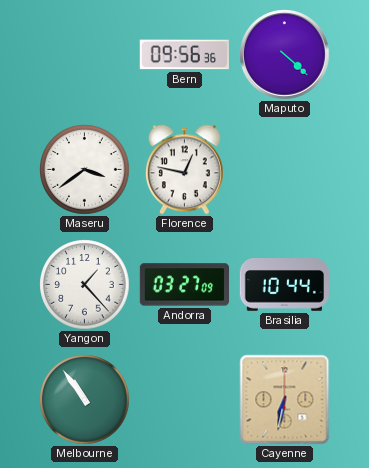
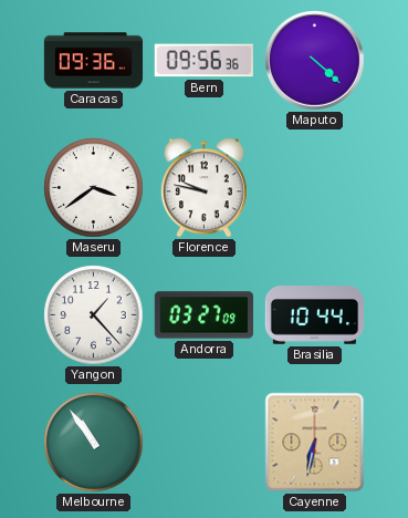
Caracas: none -> 09:36 (94, 61)
Florence: 12:47 -> 9:47 (203, 188)
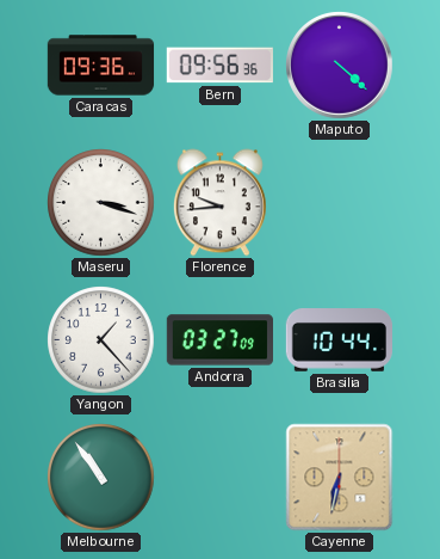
Maseru: 3:39 -> 3:18 (101, 203)
Florence: 9:47 -> 9:44 (219, 203)
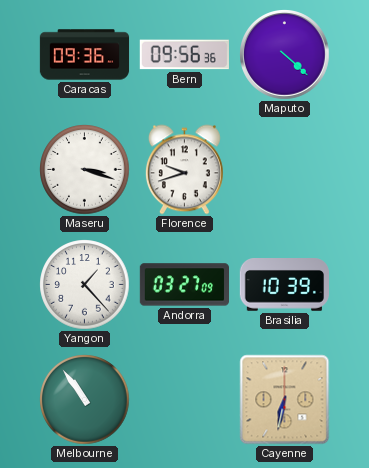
Florence: 9:44 -> 9:42 (184, 170)
Brasilia: 10:44 -> 10:39 (284, 285)
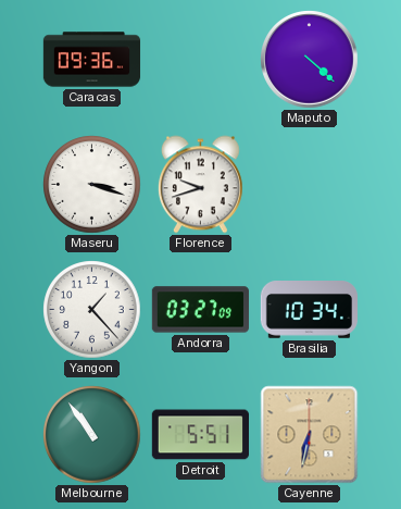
Bern: 09:56 -> none (184, 55)
Brasilia: 10:39 -> 10:34 (309, 310)
Detroit: none -> 5:51 (200, 435)
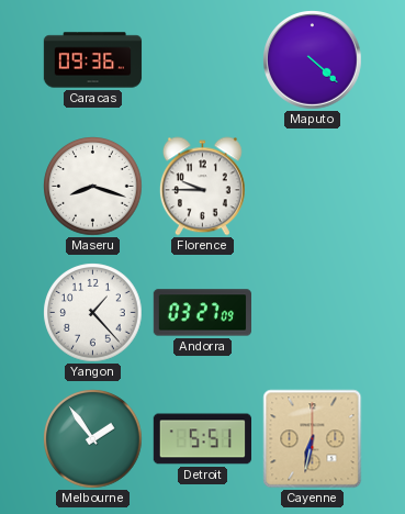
Maseru: 3:18 -> 8:18 (93, 187)
Florence: 9:42 -> 9:45 (202, 187)
Brasilia: 10:34 -> none (309, 310)
Melbourne: 10:54 -> 1:54 (93, 439)
